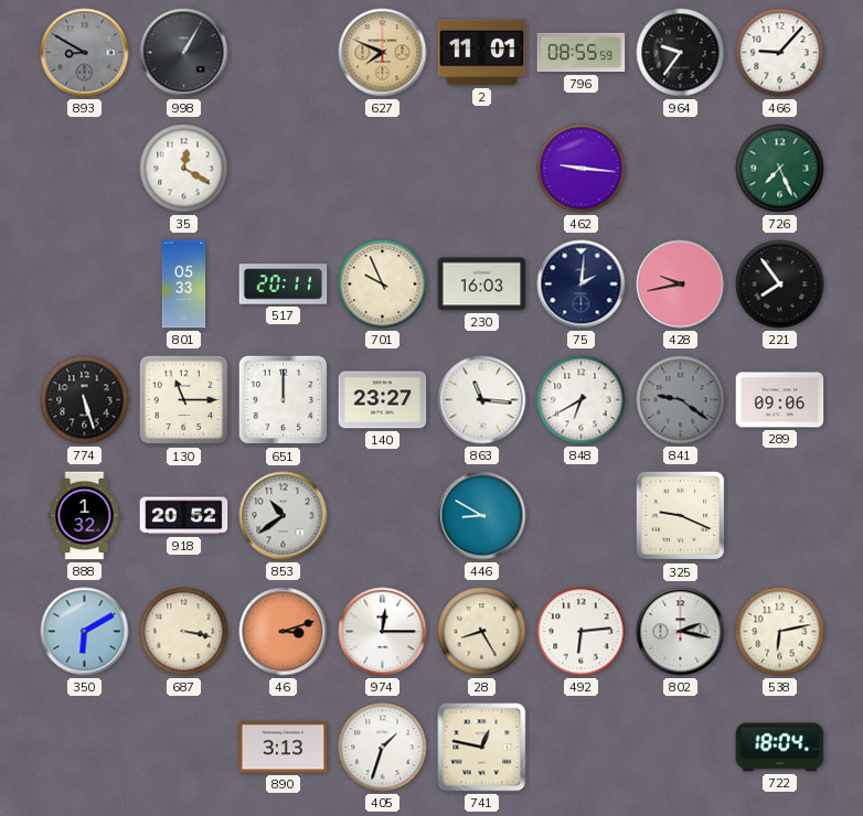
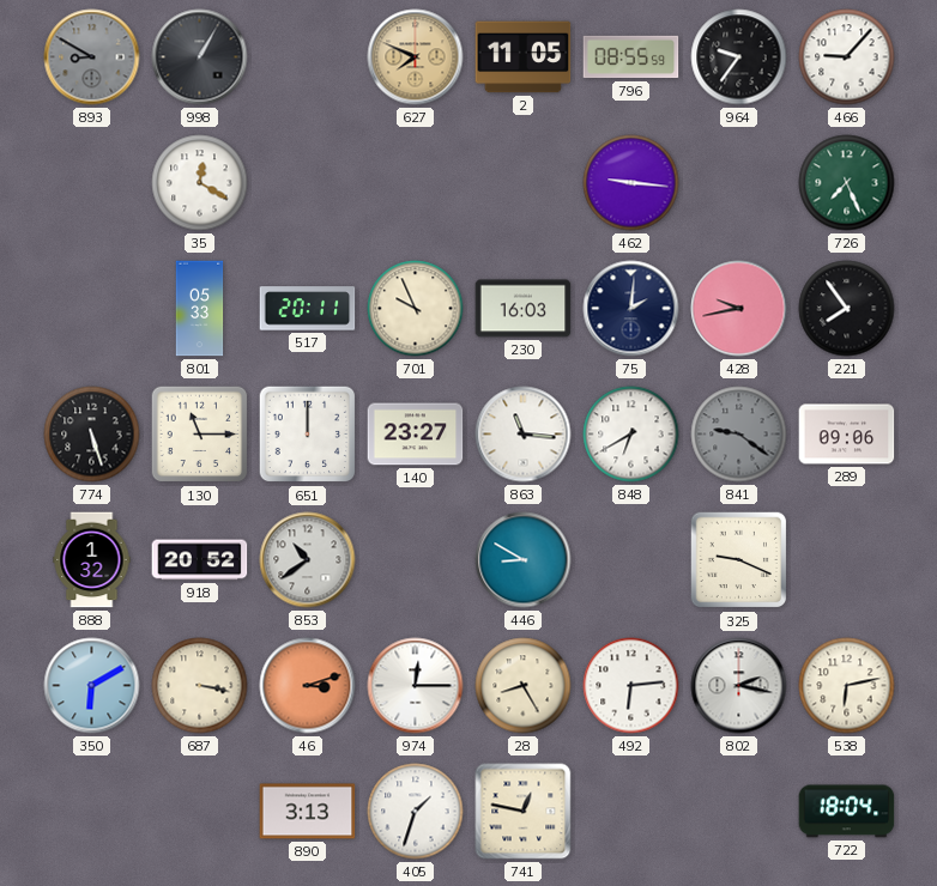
2: 11:01 -> 11:05 (524, 57)
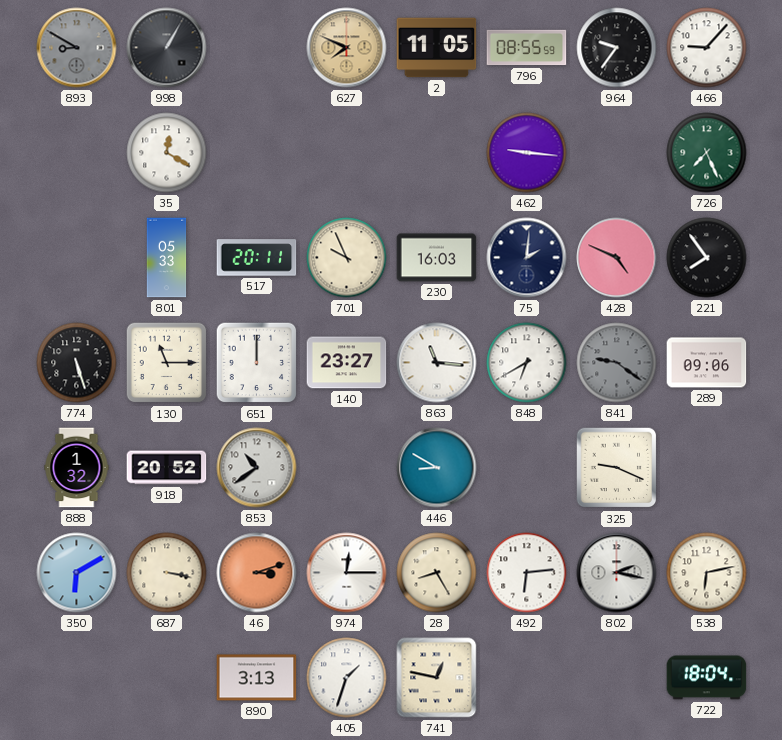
428: 9:43 -> 4:49 (617, 258)
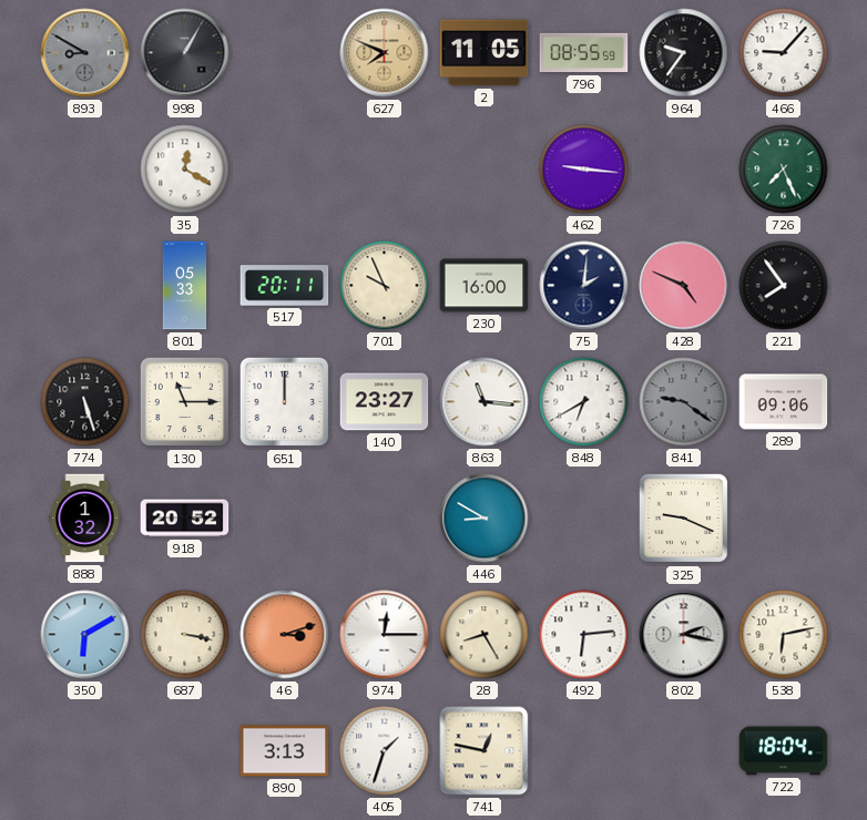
230: 16:03 -> 16:00 (484, 286)
853: 10:39 -> none (257, 468)
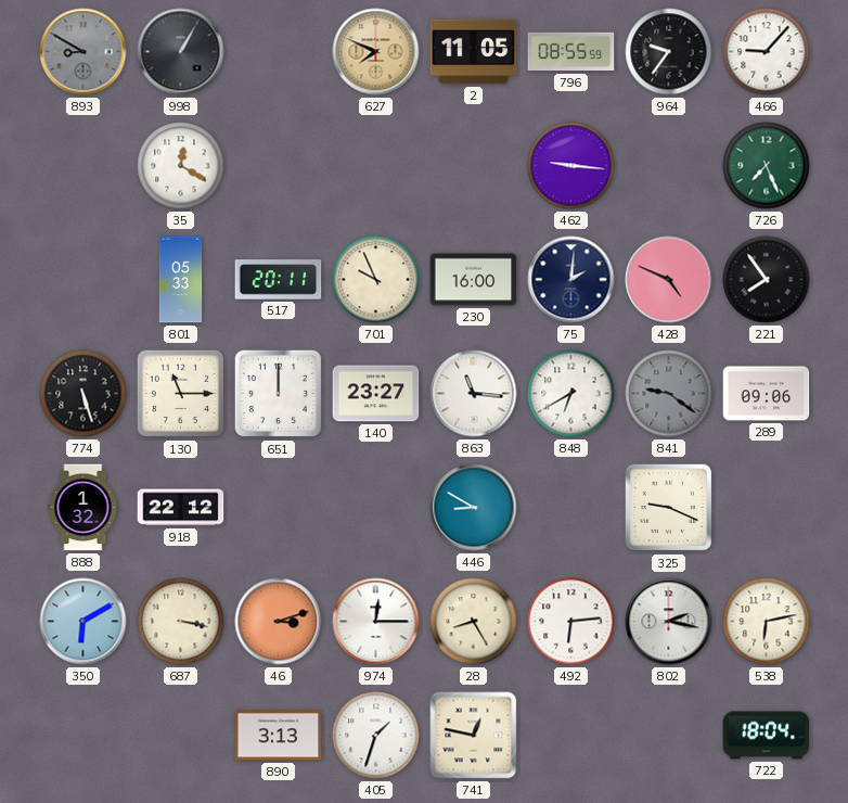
918: 20:52 -> 22:12 (181, 508)
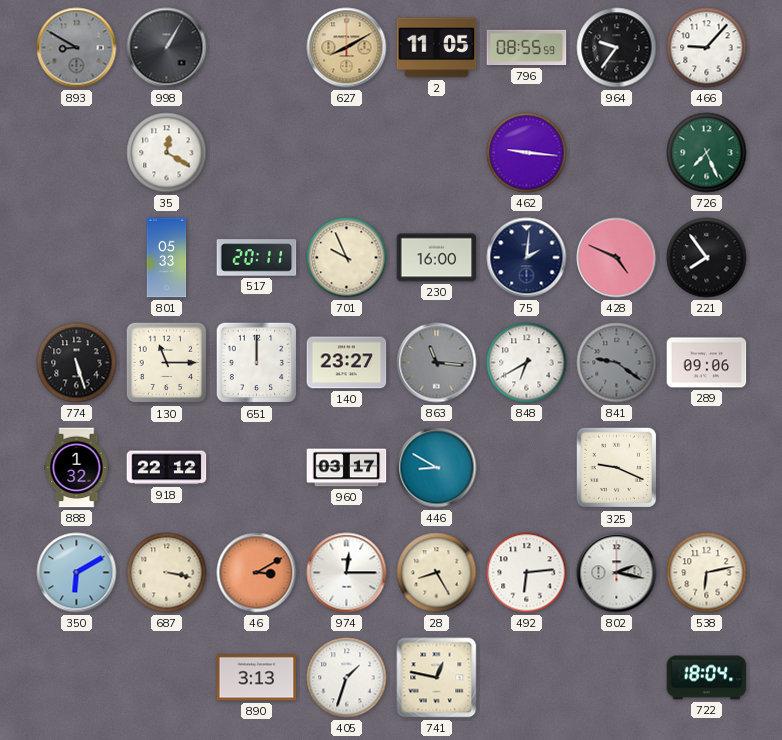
627: 7:49 -> 8:10 (347, 48)
863 dial: white -> grey (437, 363)
960: none -> 03:17 (347, 468)
46: 3:12 -> 3:10 (257, 573)
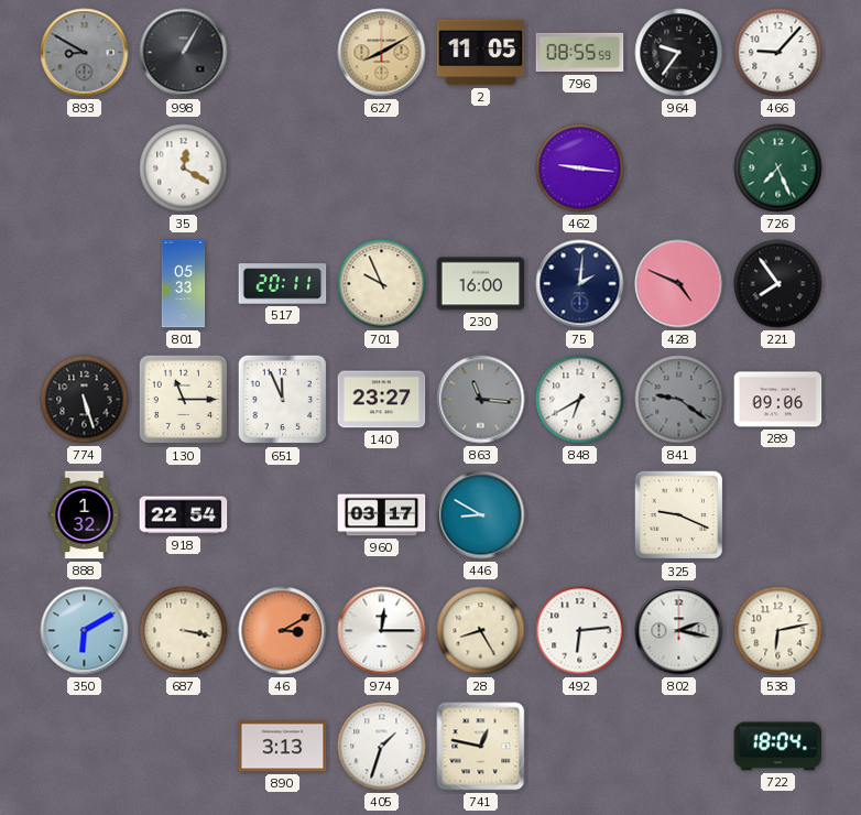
651: 12:00 -> 11:56 (283, 400)
918: 22:12 -> 22:54 (184, 515)
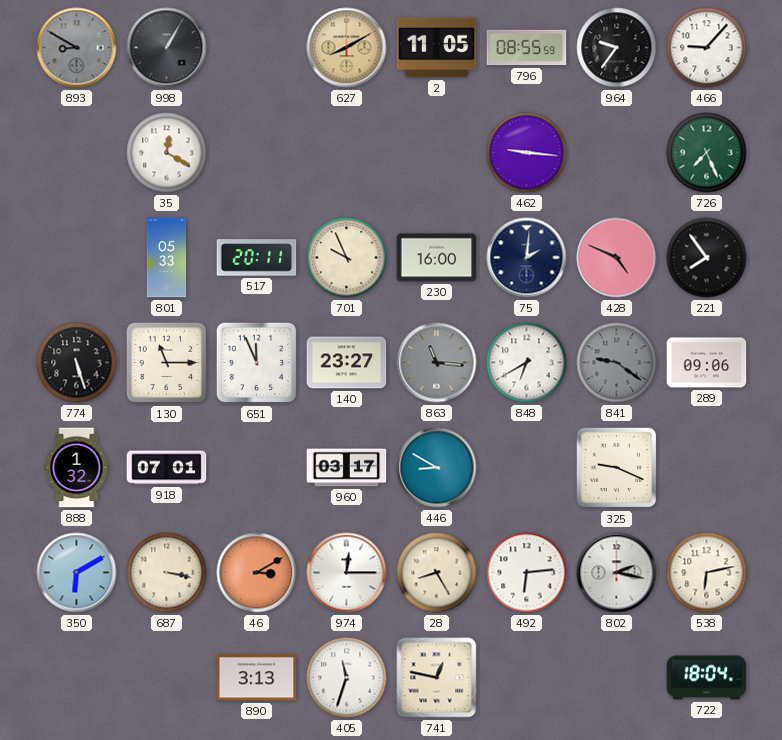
918: 22:54 -> 07:01 (167, 468)
405: 1:33 -> 11:33 (347, 678)
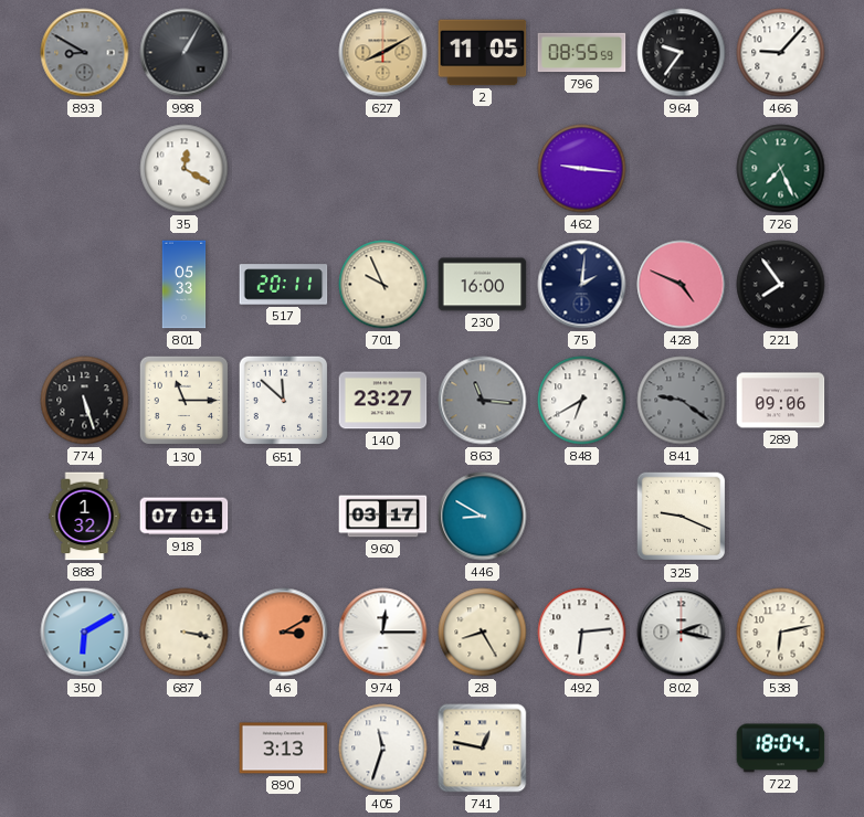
651: 11:56 -> 11:52 (284, 401)
